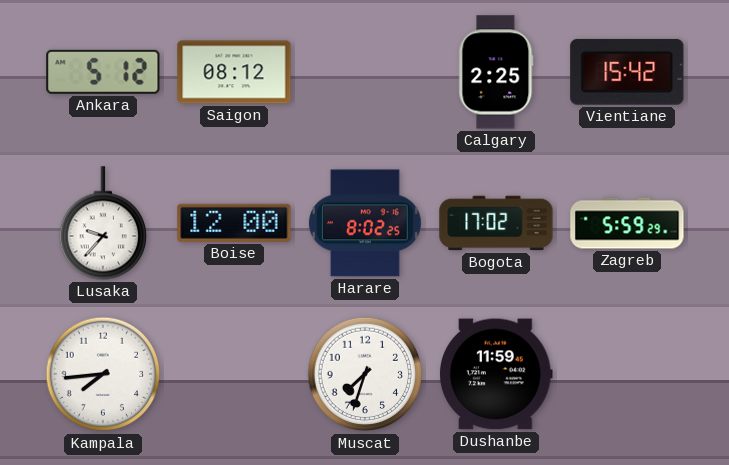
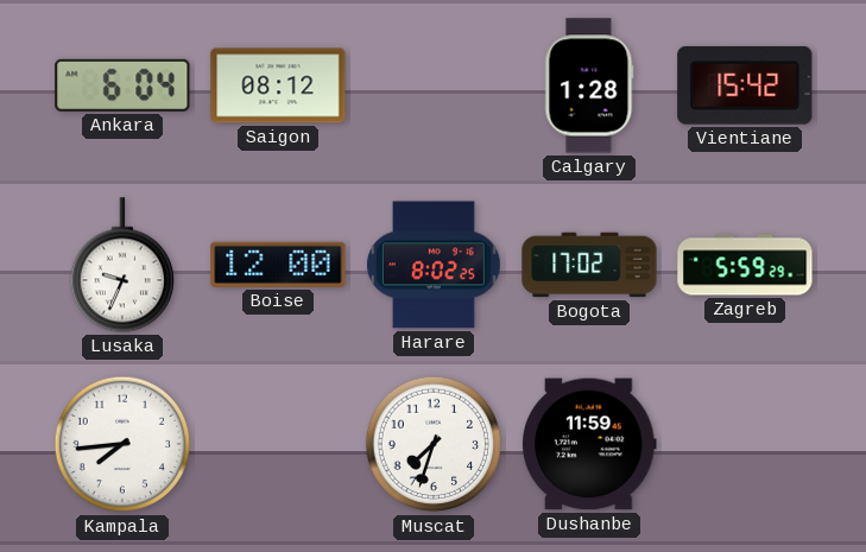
Ankara: 5:12 -> 6:04 (122, 85)
Calgary: 2:25 -> 1:28 (589, 85)
Lusaka: 9:37 -> 9:34 (121, 265)
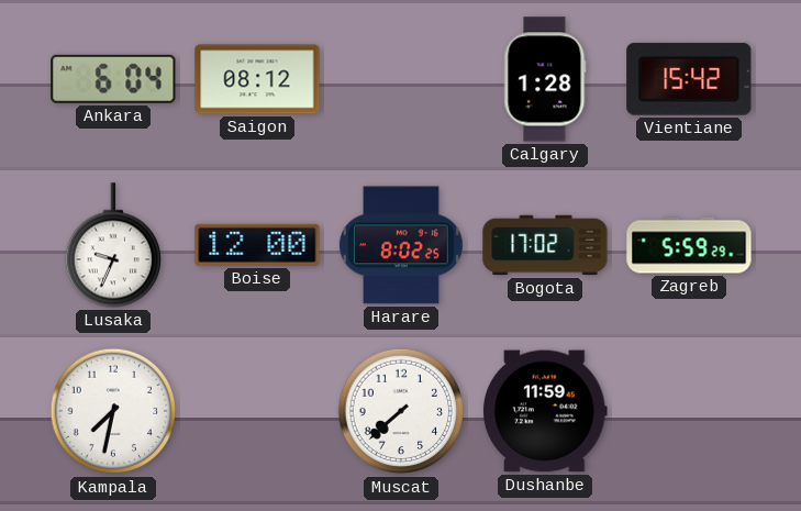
Kampala: 7:44 -> 7:32 (113, 411)
Muscat: 7:33 -> 7:38 (401, 411)
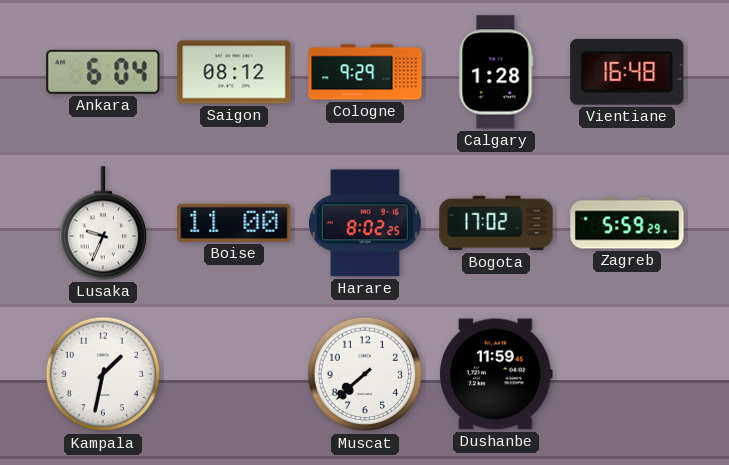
Cologne: none -> 9:29 (365, 72)
Vientiane: 15:42 -> 16:48 (627, 72)
Boise: 12:00 -> 11:00 (234, 223)
Kampala: 7:32 -> 1:32 (103, 374)
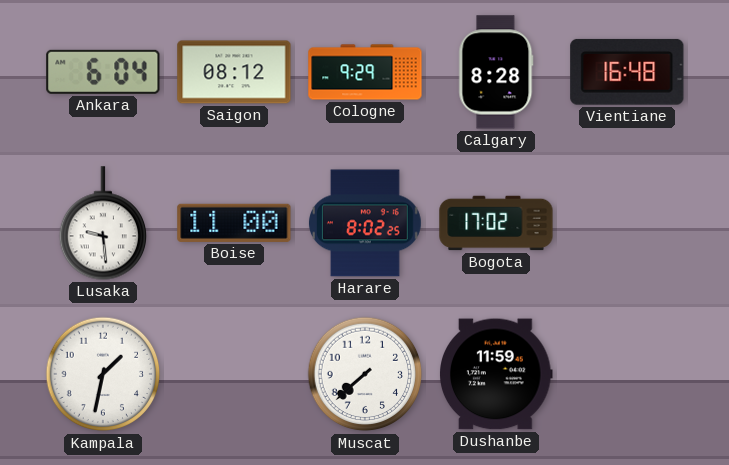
Calgary: 1:28 -> 8:28 (496, 72)
Lusaka: 9:34 -> 9:29 (102, 223)
Zagreb: 5:59 -> none (627, 223)
